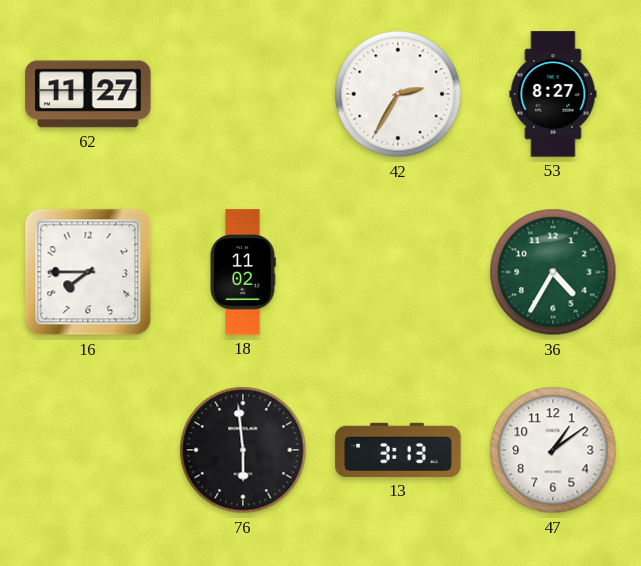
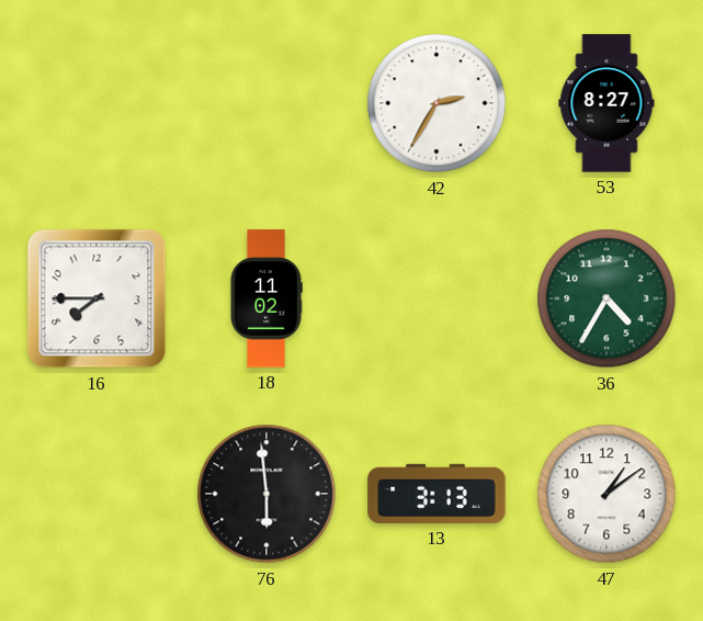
62: 11:27 -> none (88, 94)
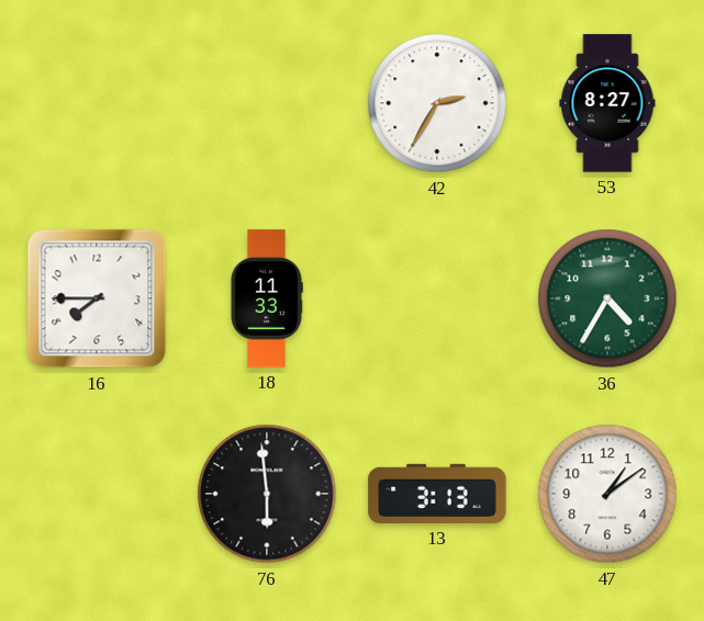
18: 11:02 -> 11:33 (267, 298)
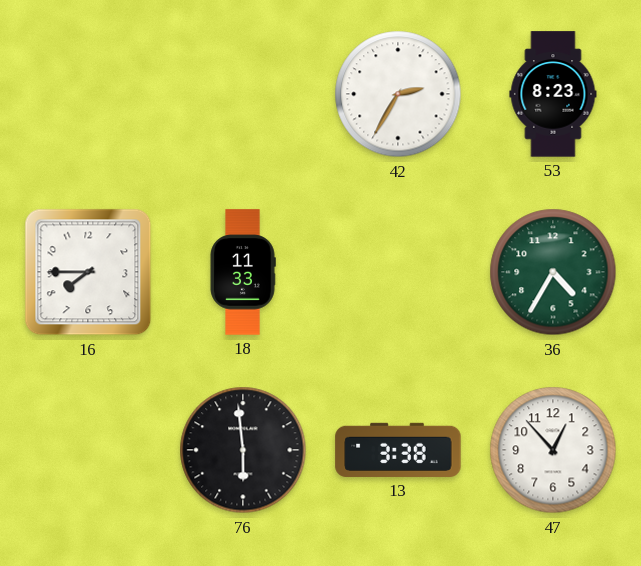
53: 8:27 -> 8:23 (553, 94)
13: 3:13 -> 3:38 (398, 450)
47: 1:09 -> 12:53 (553, 450)
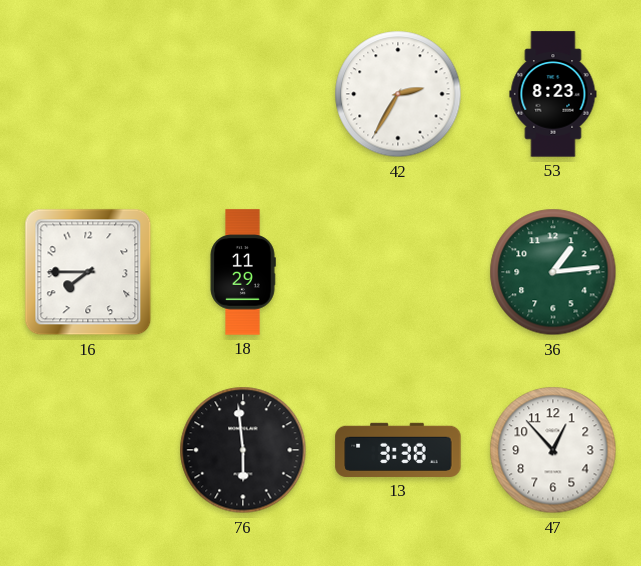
18: 11:33 -> 11:29 (243, 272)
36: 4:35 -> 1:14 (553, 272)
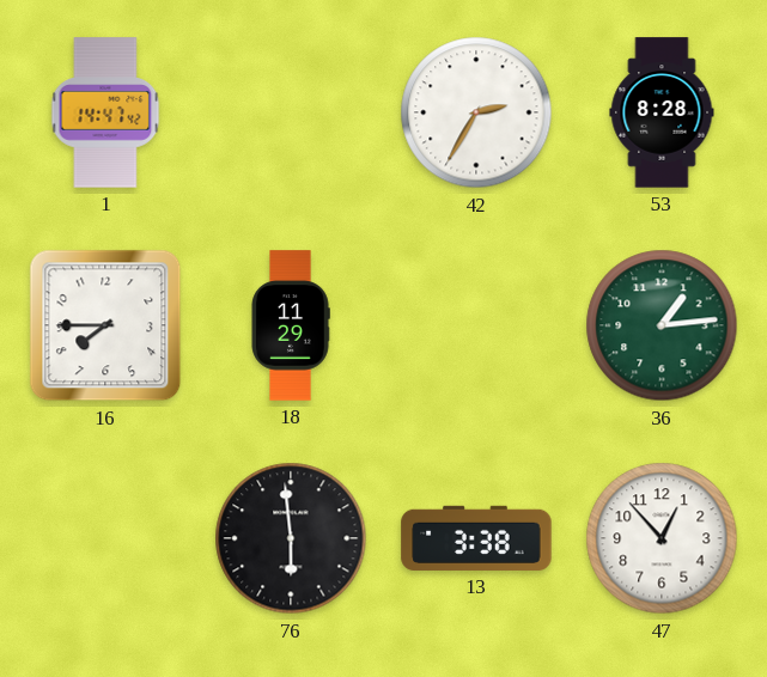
1: none -> 14:47 (105, 112)
53: 8:23 -> 8:28 (662, 112)
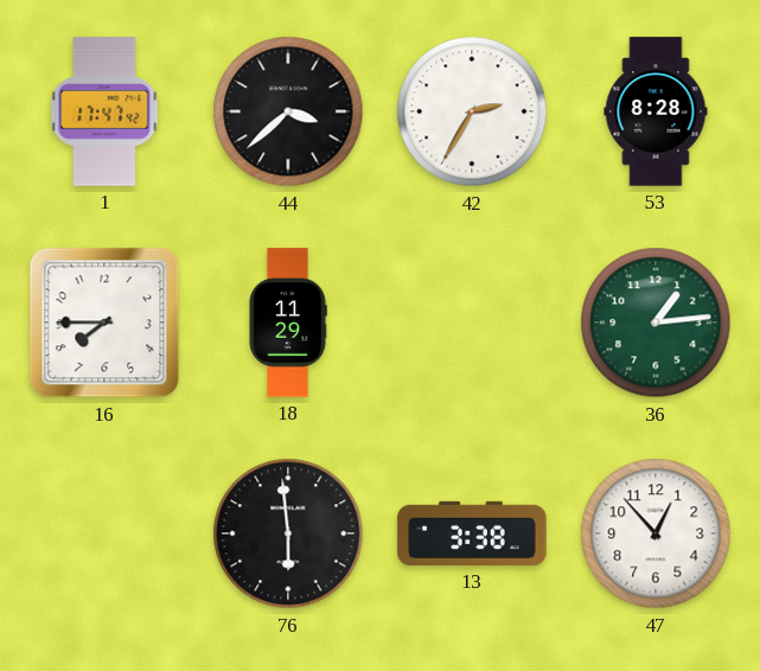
1: 14:47 -> 17:47 (104, 111)
44: none -> 3:38 (288, 111)
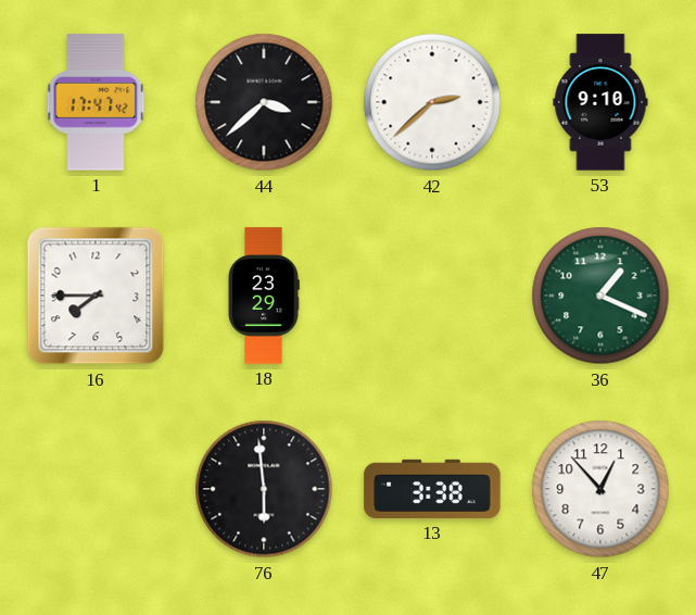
42: 2:35 -> 2:38 (432, 102)
53: 8:28 -> 9:10 (600, 102)
18: 11:29 -> 23:29 (264, 296)
36: 1:14 -> 1:19 (600, 296)
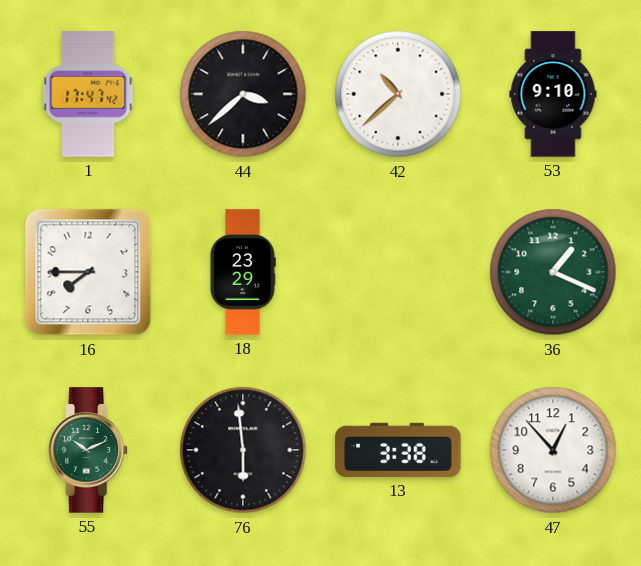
42: 2:38 -> 10:38 (398, 94)
55: none -> 10:11 (88, 450)
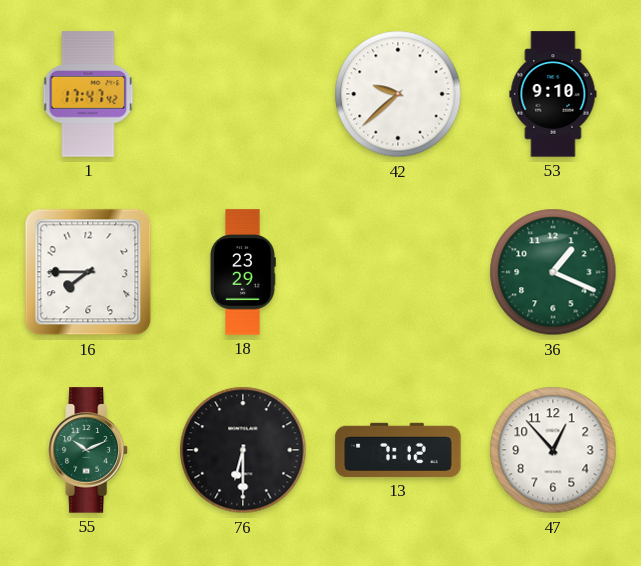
44: 3:38 -> none (243, 94)
42: 10:38 -> 9:38 (398, 94)
76: 5:59 -> 6:30 (243, 450)
13: 3:38 -> 7:12 (398, 450)
